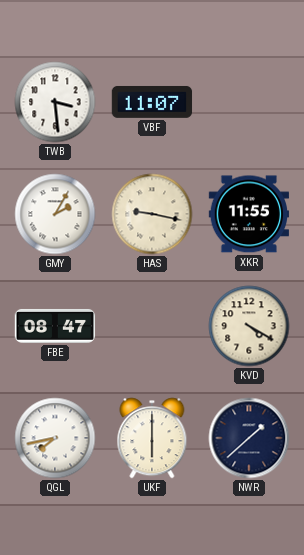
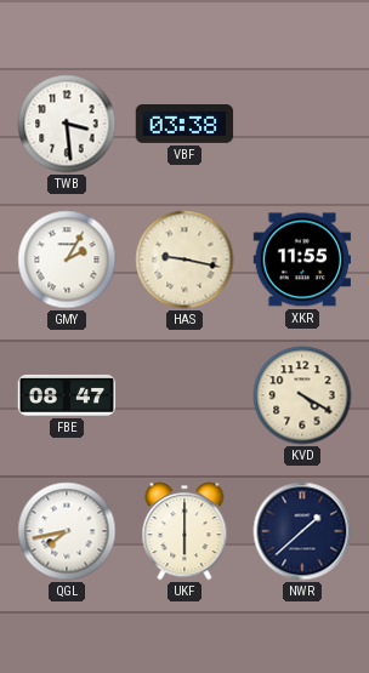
VBF: 11:07 -> 03:38 (184, 124)
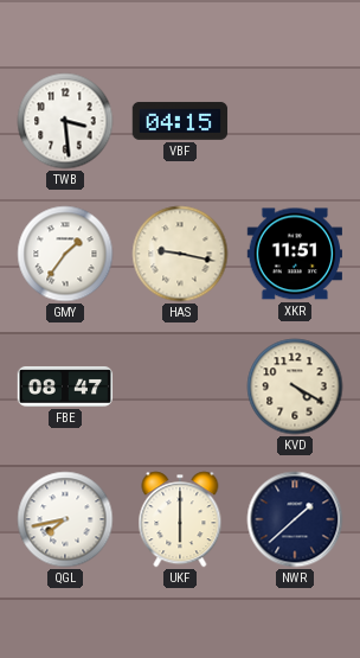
VBF: 03:38 -> 04:15 (180, 121)
GMY: 2:05 -> 1:36 (65, 254)
XKR: 11:55 -> 11:51 (295, 254)
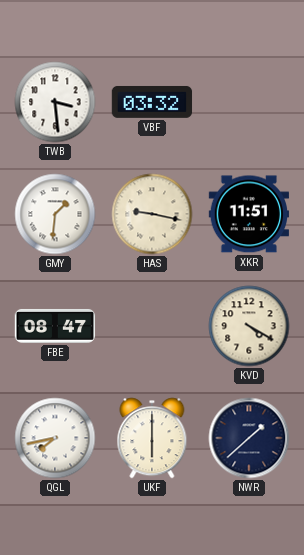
VBF: 04:15 -> 03:32 (152, 102)
GMY: 1:36 -> 1:31 (55, 214)
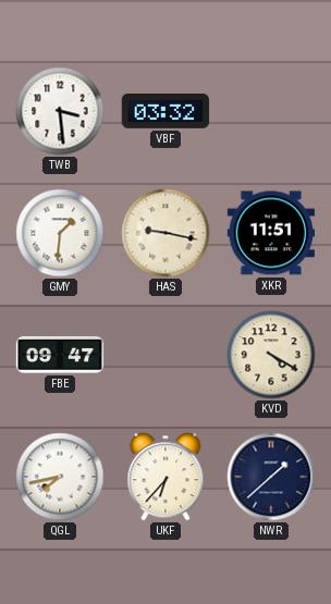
FBE: 08:47 -> 09:47 (60, 355)
UKF: 6:00 -> 6:37 (165, 477)
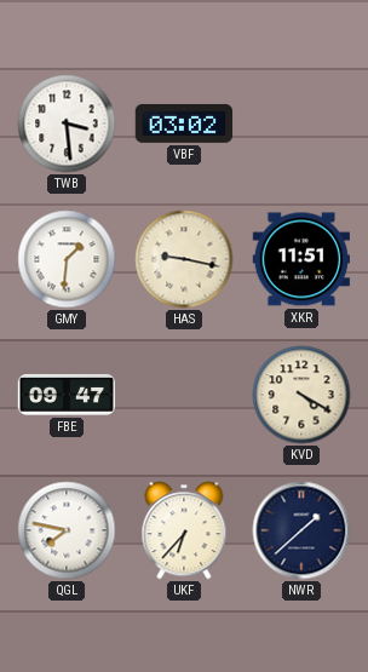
VBF: 03:32 -> 03:02 (184, 124)
QGL: 7:43 -> 7:47 (67, 530)
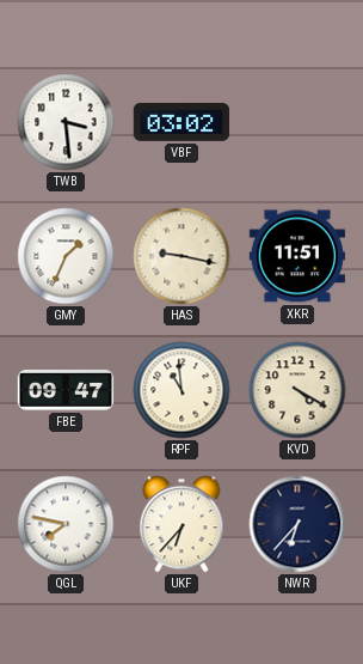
GMY: 1:31 -> 1:34 (66, 256)
RPF: none -> 10:59 (181, 390)
NWR: 1:38 -> 6:37 (297, 524)
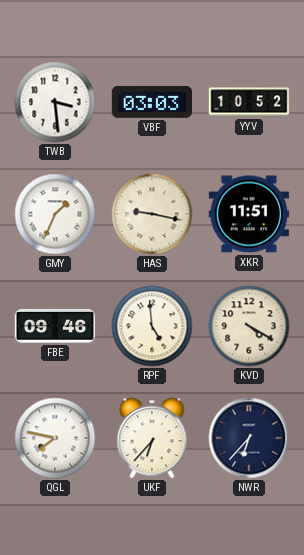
VBF: 03:02 -> 03:03 (152, 102)
YYV: none -> 10:52 (249, 102)
FBE: 09:47 -> 09:46 (55, 326)
RPF: 10:59 -> 4:59 (152, 326)
